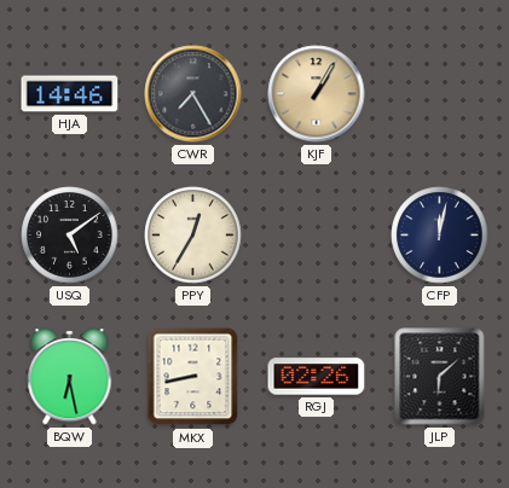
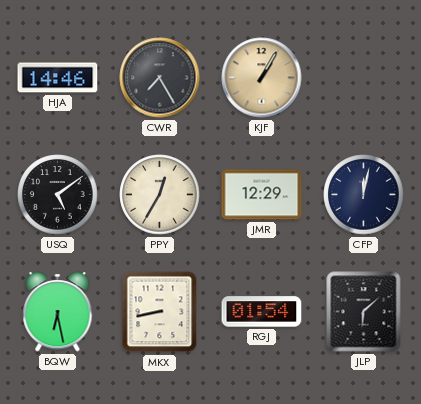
JMR: none -> 12:29 (262, 195)
RGJ: 02:26 -> 01:54 (262, 312)
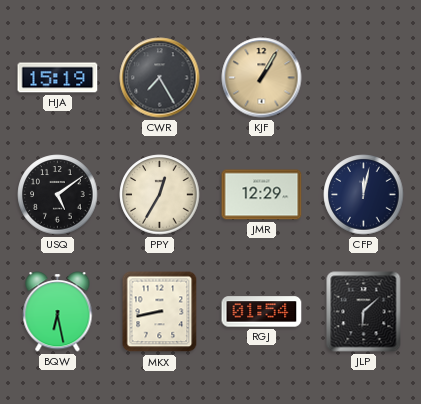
HJA: 14:46 -> 15:19 (58, 78)
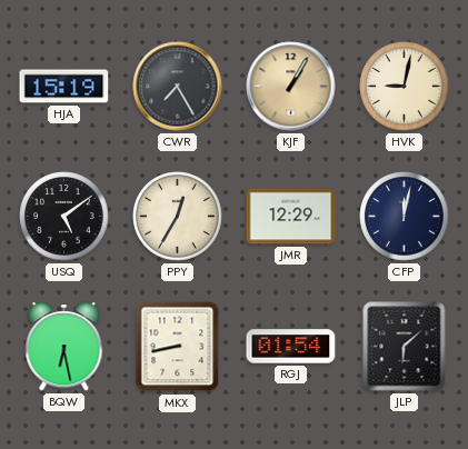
HVK: none -> 9:02 (405, 87)
